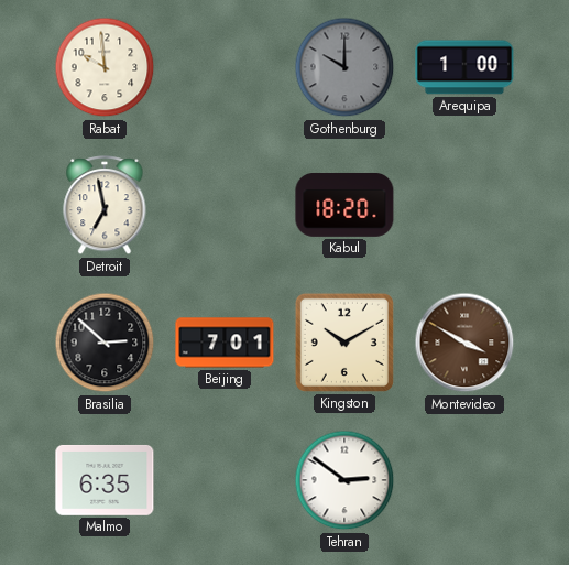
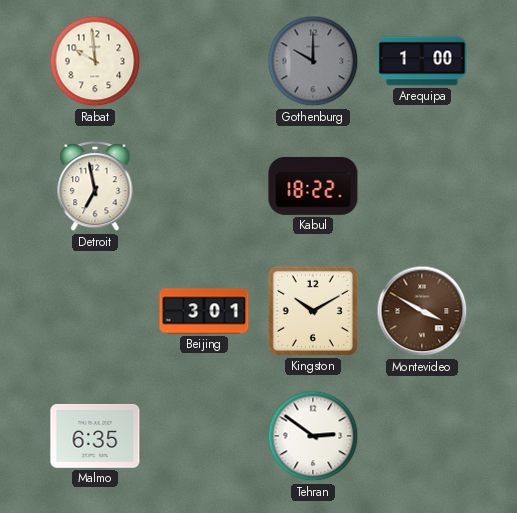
Kabul: 18:20 -> 18:22 (313, 186)
Brasilia: 2:52 -> none (105, 343)
Beijing: 7:01 -> 3:01 (204, 311)
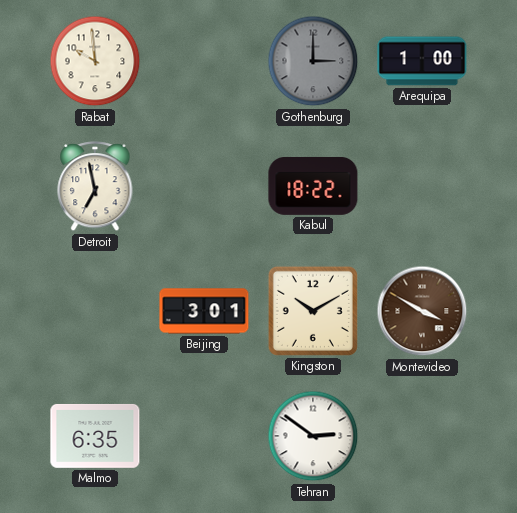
Gothenburg: 10:00 -> 3:00 (313, 61)
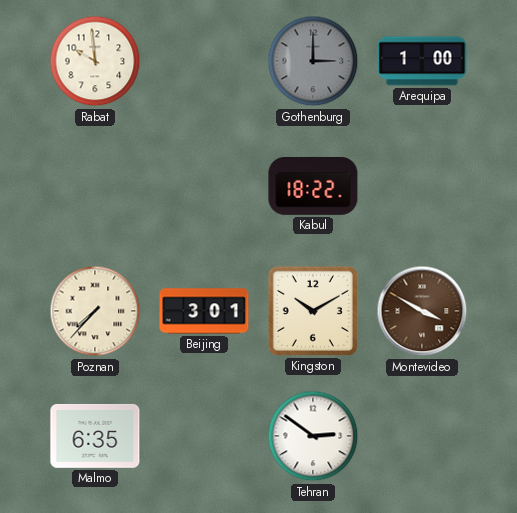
Detroit: 6:58 -> none (95, 187)
Poznan: none -> 7:37 (95, 311)
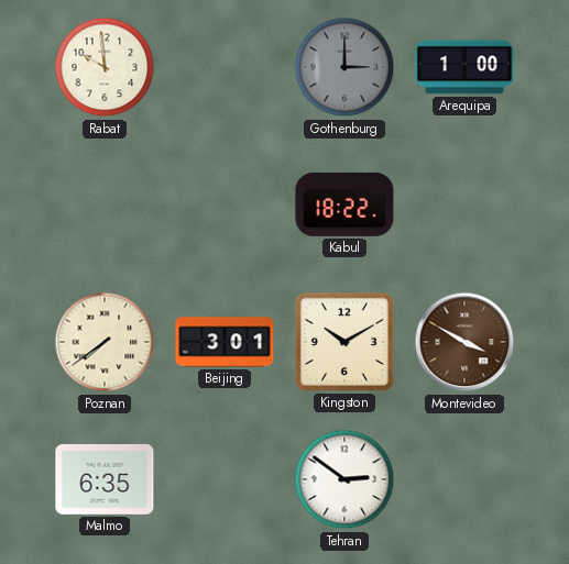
Poznan: 7:37 -> 7:39 (105, 342)
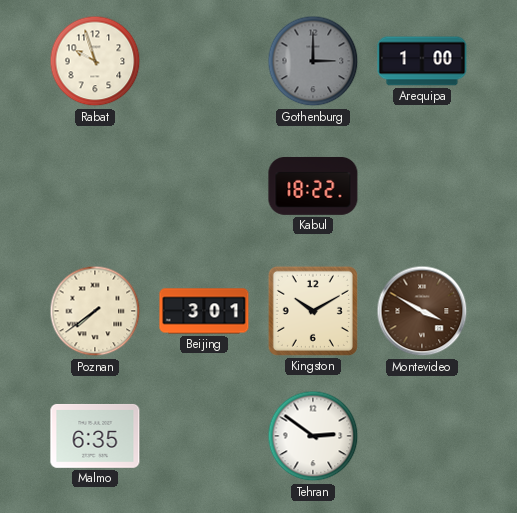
Rabat: 9:59 -> 9:57 (95, 61)
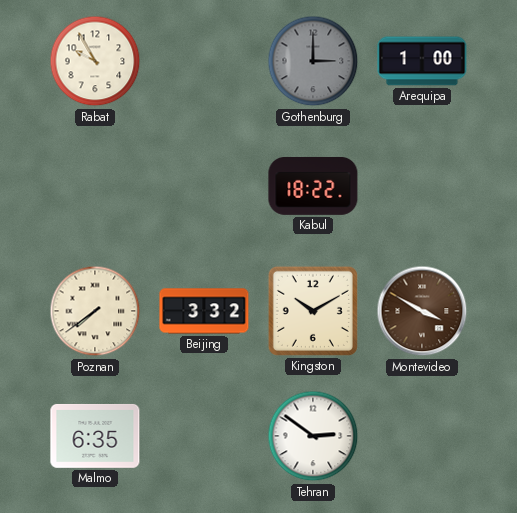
Rabat: 9:57 -> 9:55 (95, 61)
Beijing: 3:01 -> 3:32 (204, 311)
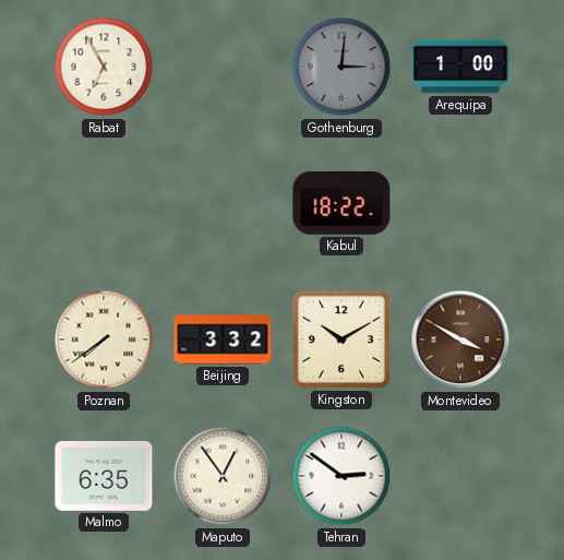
Rabat: 9:55 -> 6:55 (104, 67)
Gothenburg: 3:00 -> 3:01 (341, 67)
Maputo: none -> 12:54 (223, 476)
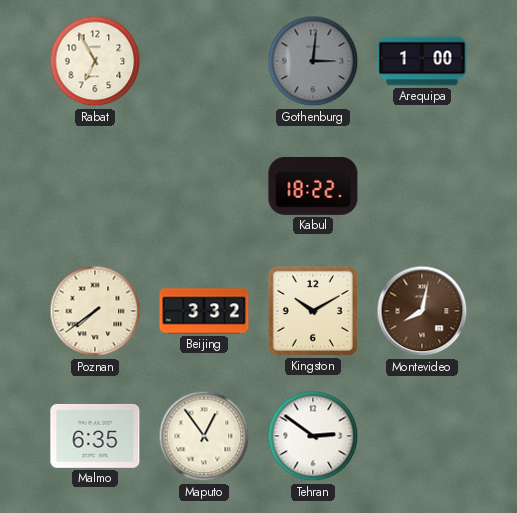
Montevideo: 3:50 -> 8:02 (422, 311)
